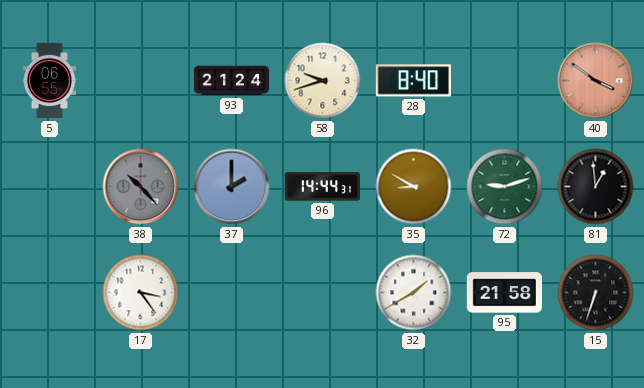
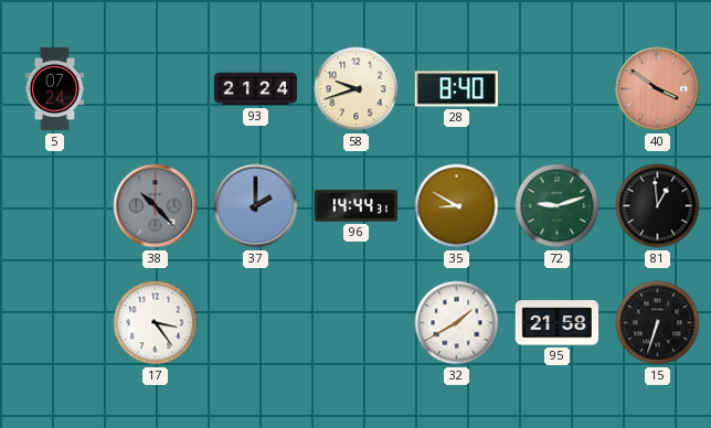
5: 06:55 -> 07:24 (55, 89)
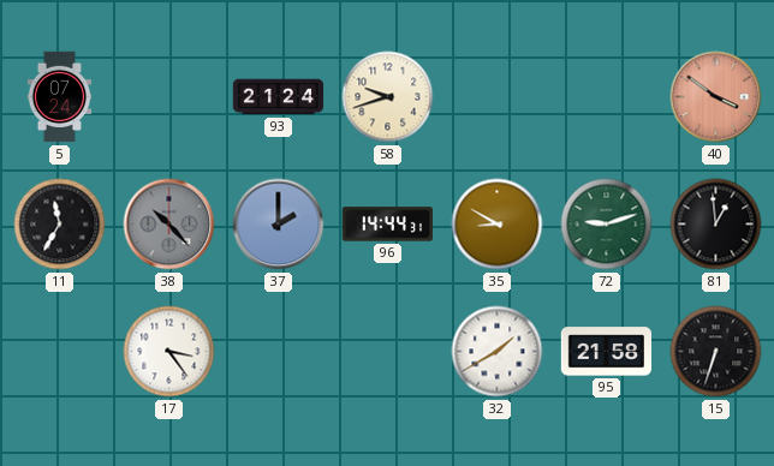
28: 8:40 -> none (456, 89)
11: none -> 11:35 (60, 225)
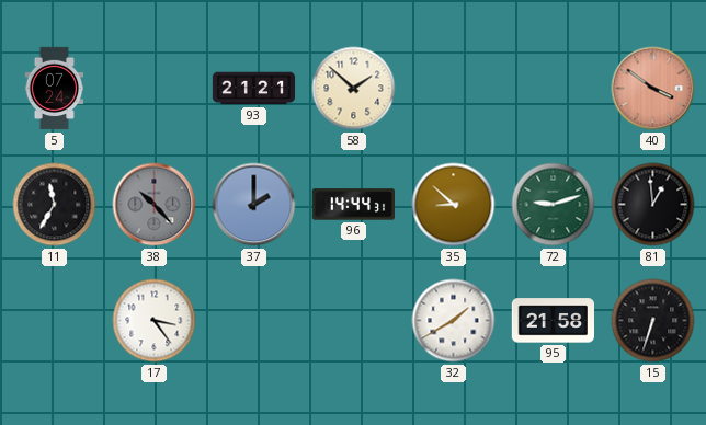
93: 21:24 -> 21:21 (254, 89)
58: 9:42 -> 1:52 (354, 89)
35: 8:50 -> 8:52 (454, 205)
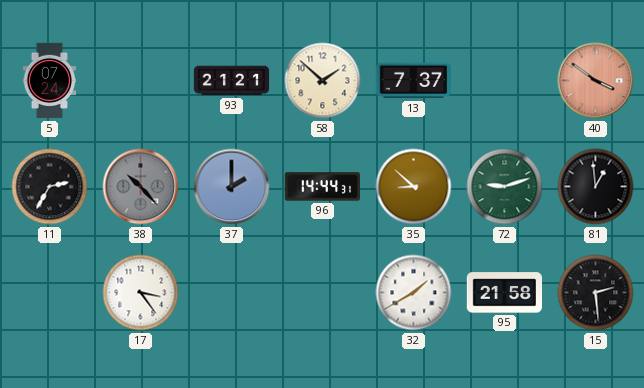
13: none -> 7:37 (413, 81)
11: 11:35 -> 2:35 (50, 187)
15: 6:33 -> 2:29 (596, 293)
